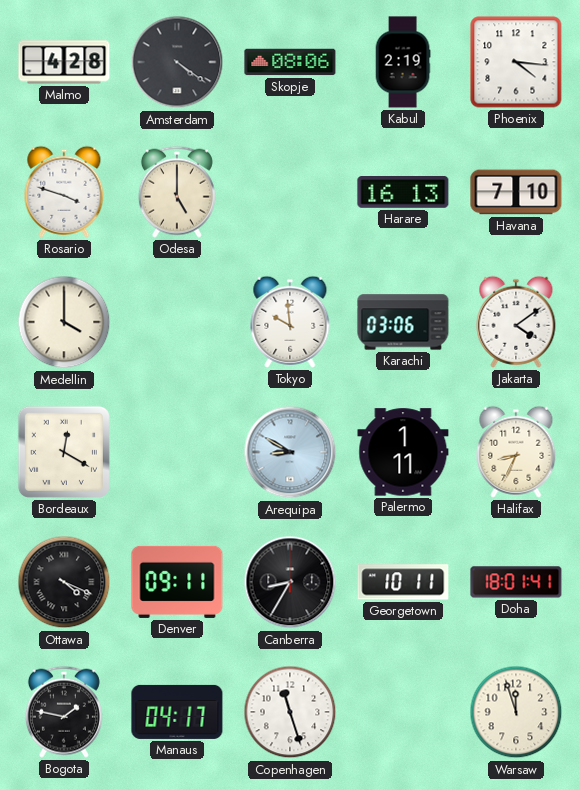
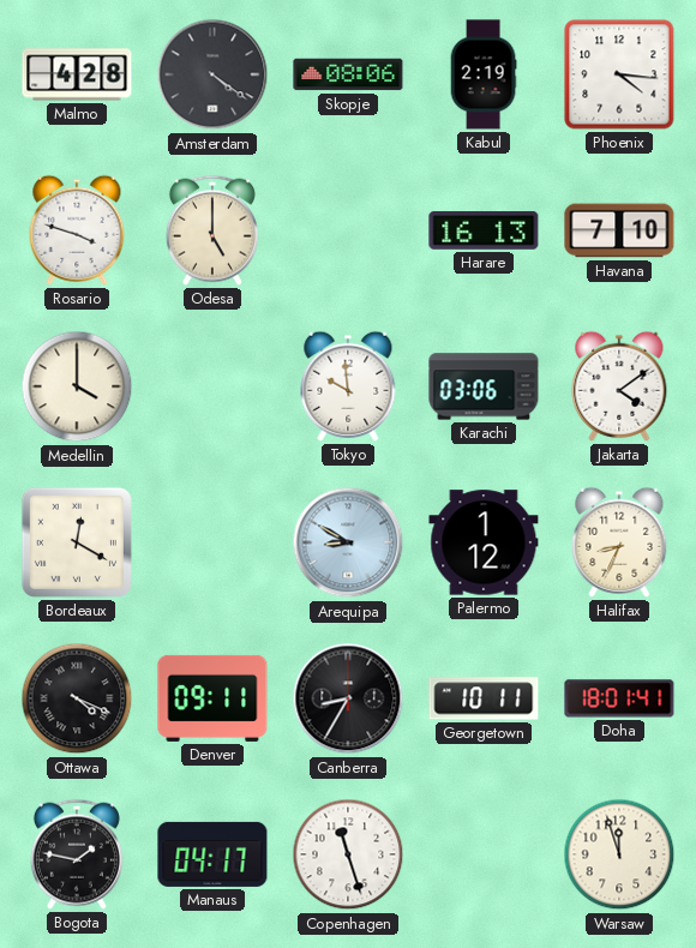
Palermo: 1:11 -> 1:12 (484, 542)
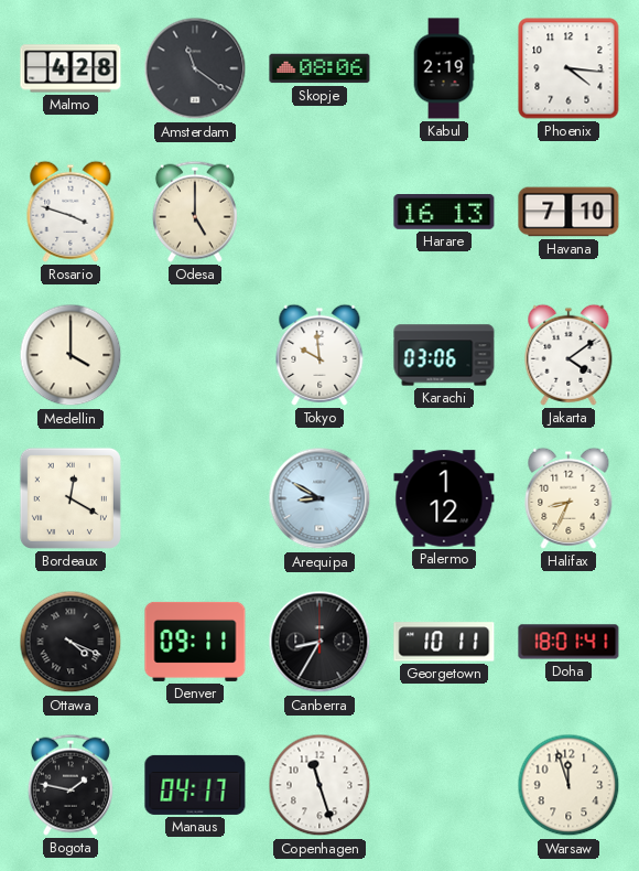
Amsterdam: 4:21 -> 11:21 (195, 68)
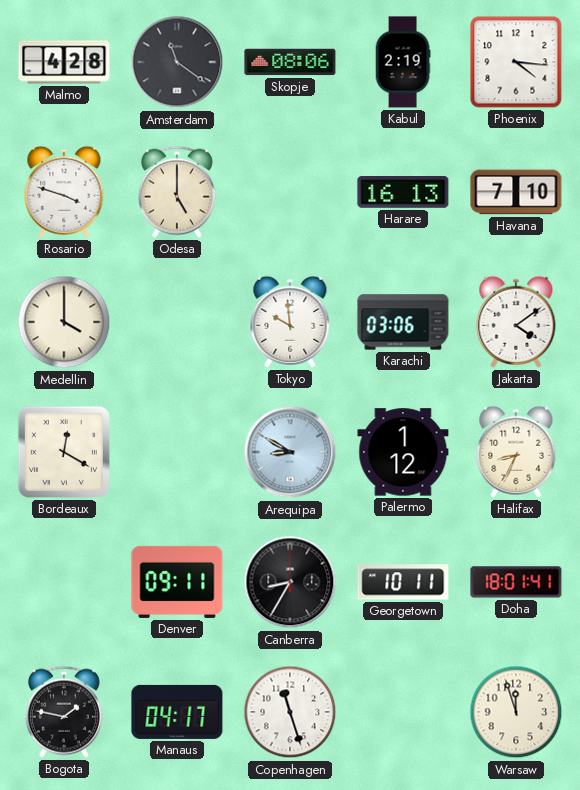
Ottawa: 4:19 -> none (71, 642)
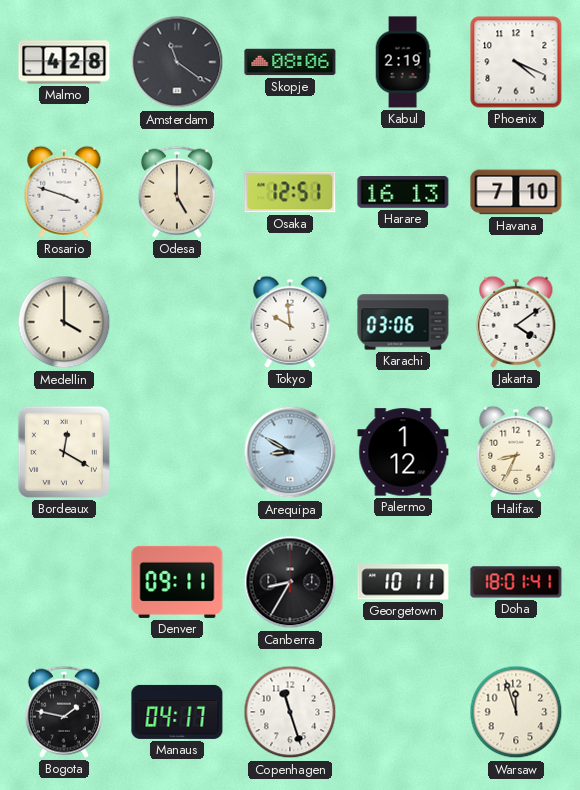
Phoenix: 4:16 -> 4:19 (516, 62)
Osaka: none -> 12:51 (290, 192)
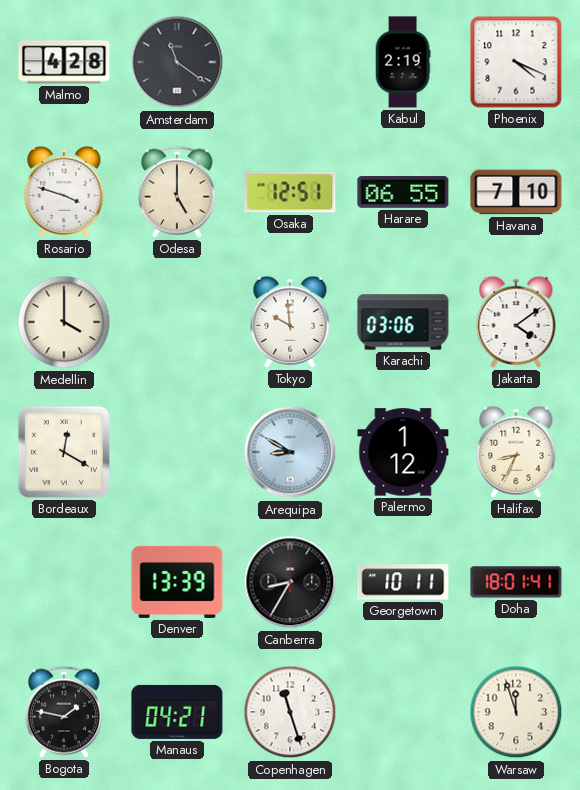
Skopje: 08:06 -> none (290, 62)
Harare: 16:13 -> 06:55 (403, 193)
Denver: 09:11 -> 13:39 (177, 582)
Manaus: 04:17 -> 04:21 (177, 712)
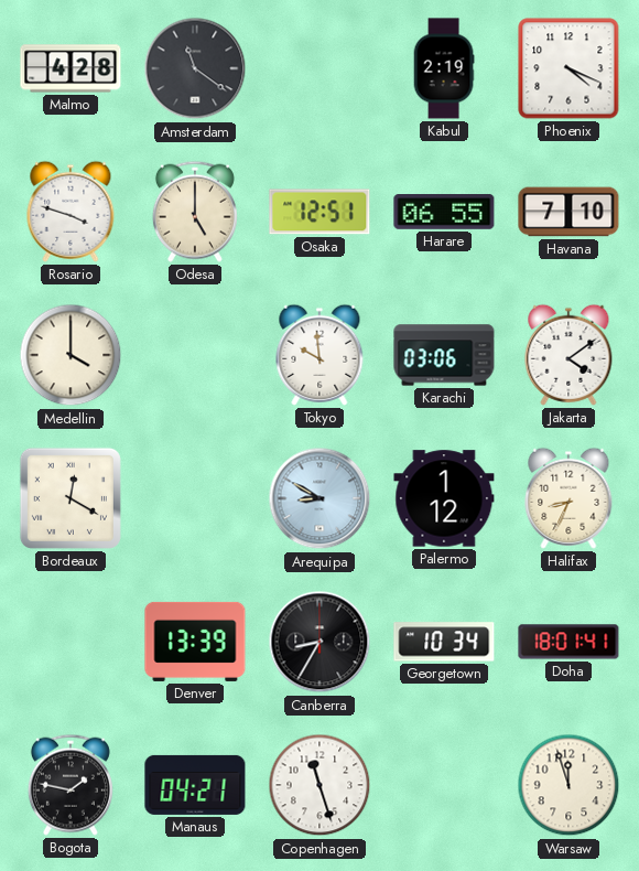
Georgetown: 10:11 -> 10:34 (444, 642)
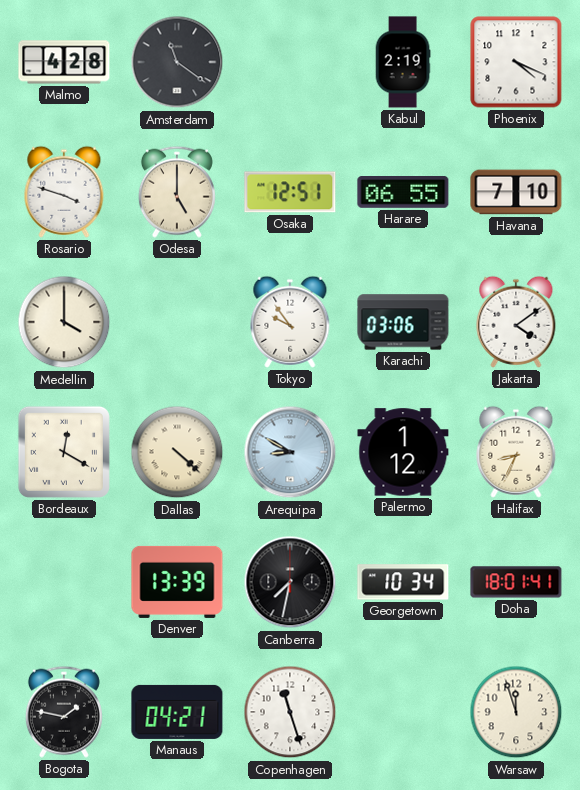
Tokyo: 9:59 -> 9:54 (290, 322)
Dallas: none -> 4:22 (177, 452)
Canberra: 8:35 -> 7:32 (290, 582)
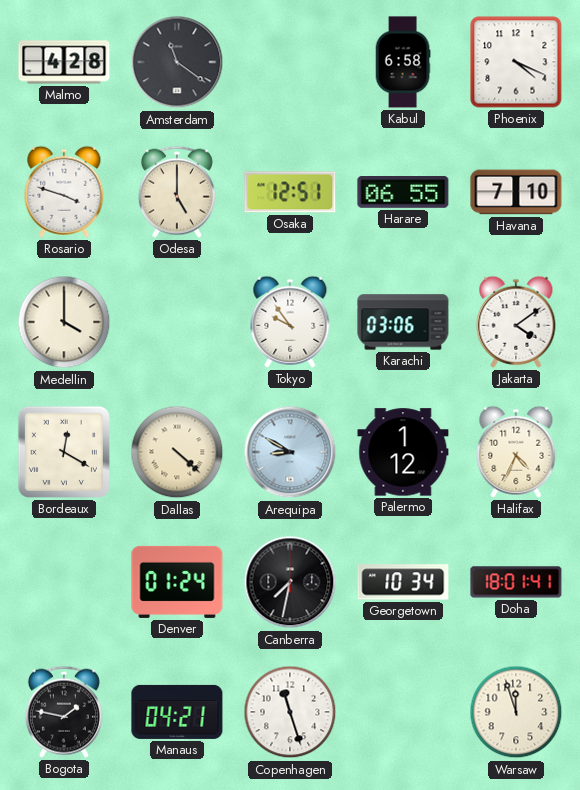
Kabul: 2:19 -> 6:58 (403, 62)
Halifax: 8:34 -> 4:34 (516, 452)
Denver: 13:39 -> 01:24 (177, 582)
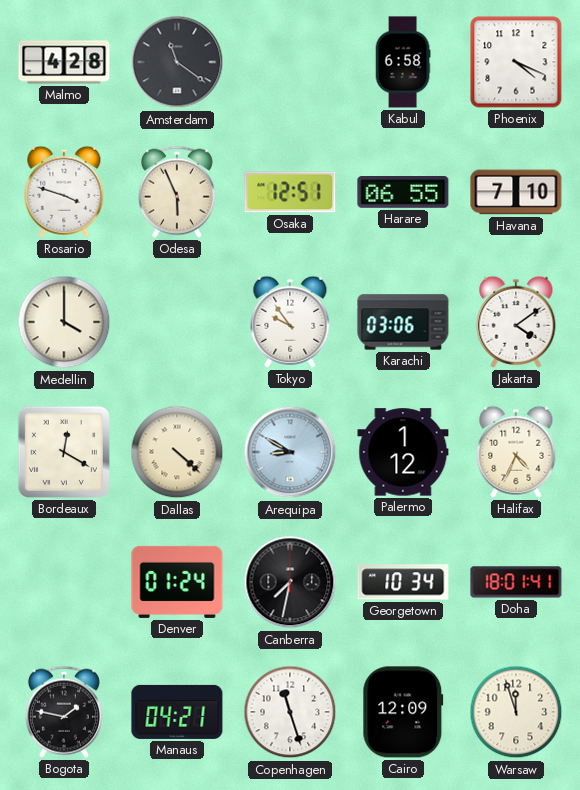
Odesa: 5:00 -> 5:56 (177, 192)
Cairo: none -> 12:09 (403, 712)
